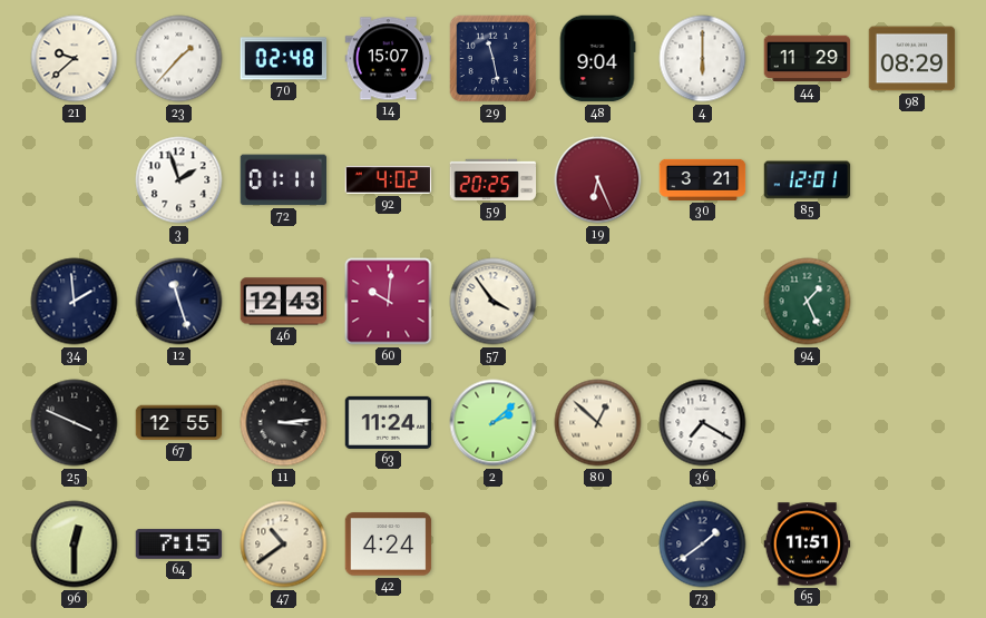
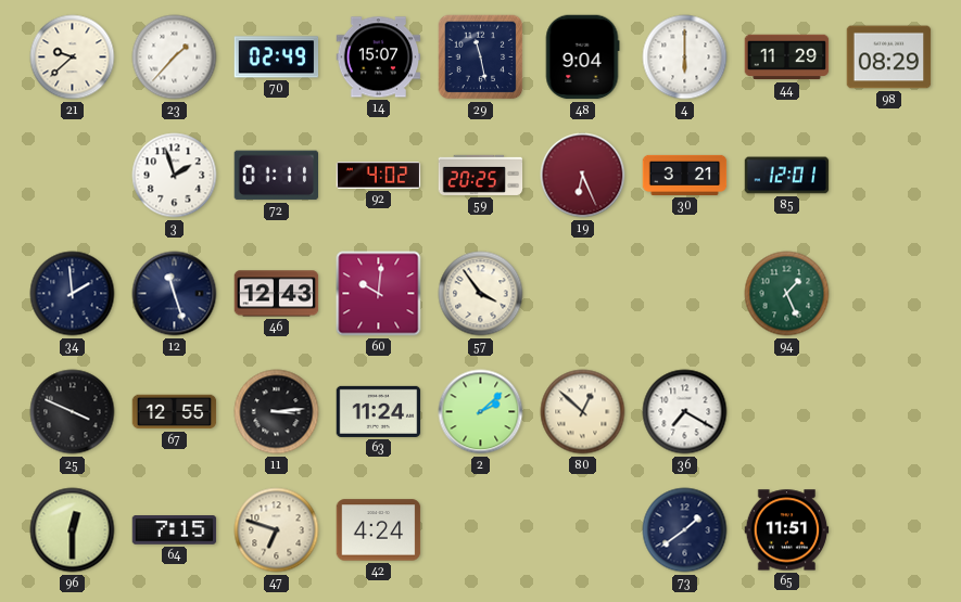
70: 02:48 -> 02:49 (277, 57)
47: 10:39 -> 6:48 (277, 530)
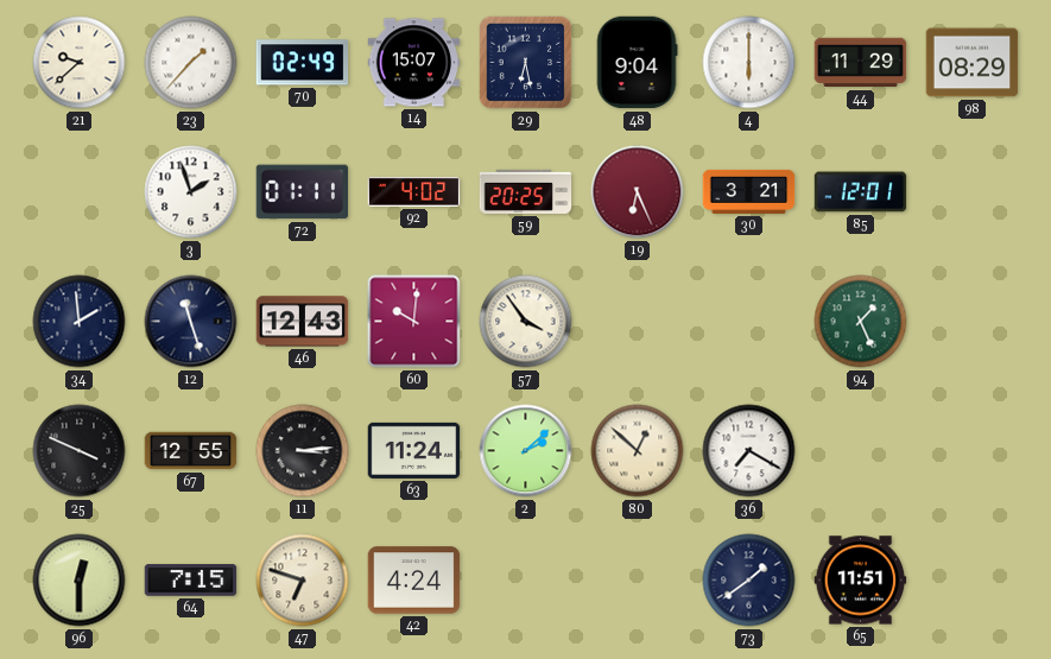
29: 11:28 -> 6:28 (526, 63)
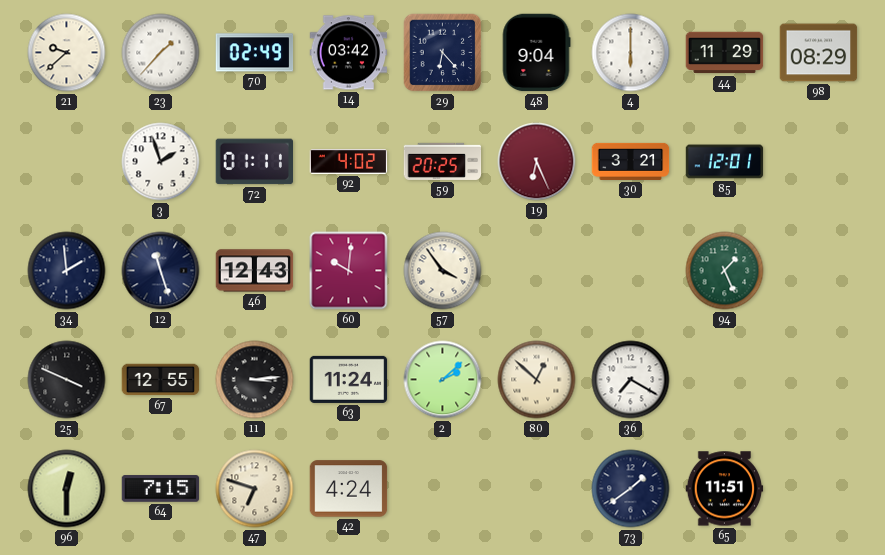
14: 15:07 -> 03:42 (349, 53)
29: 6:28 -> 6:23 (443, 53)
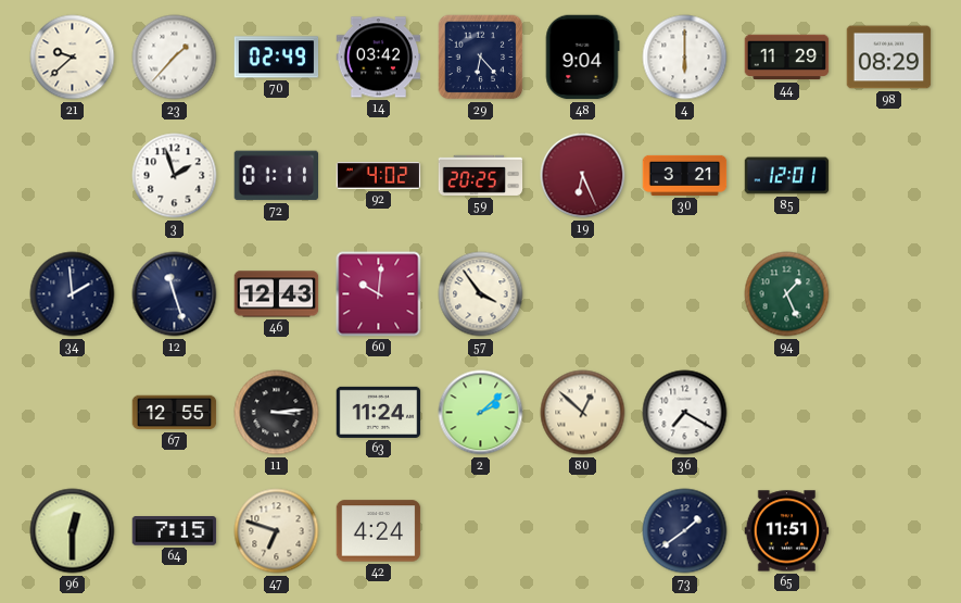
25: 3:49 -> none (67, 380)
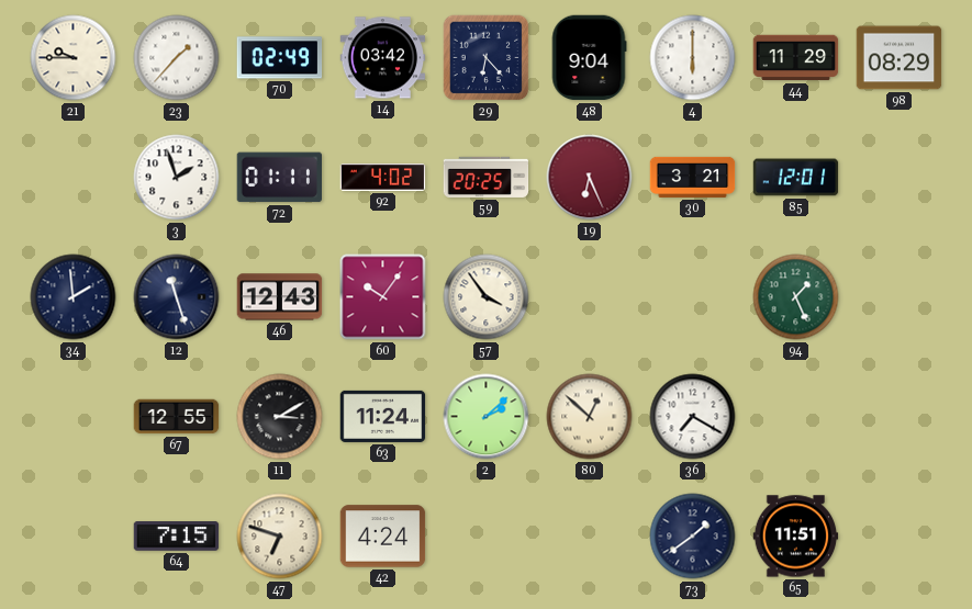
21: 9:38 -> 9:45 (74, 58)
60: 10:01 -> 10:06 (383, 297)
11: 3:14 -> 3:10 (280, 417)
96: 12:30 -> none (73, 531)
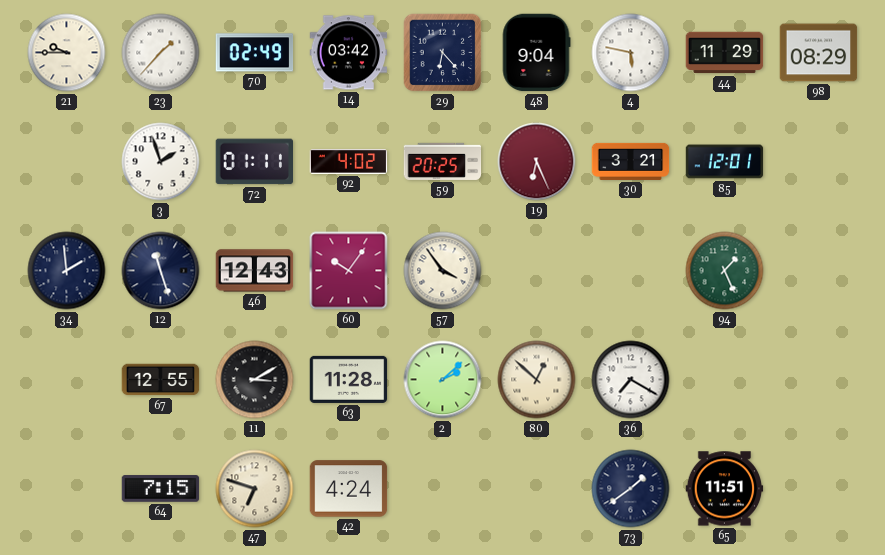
4: 6:00 -> 5:47 (631, 53)
63: 11:24 -> 11:28 (349, 379)
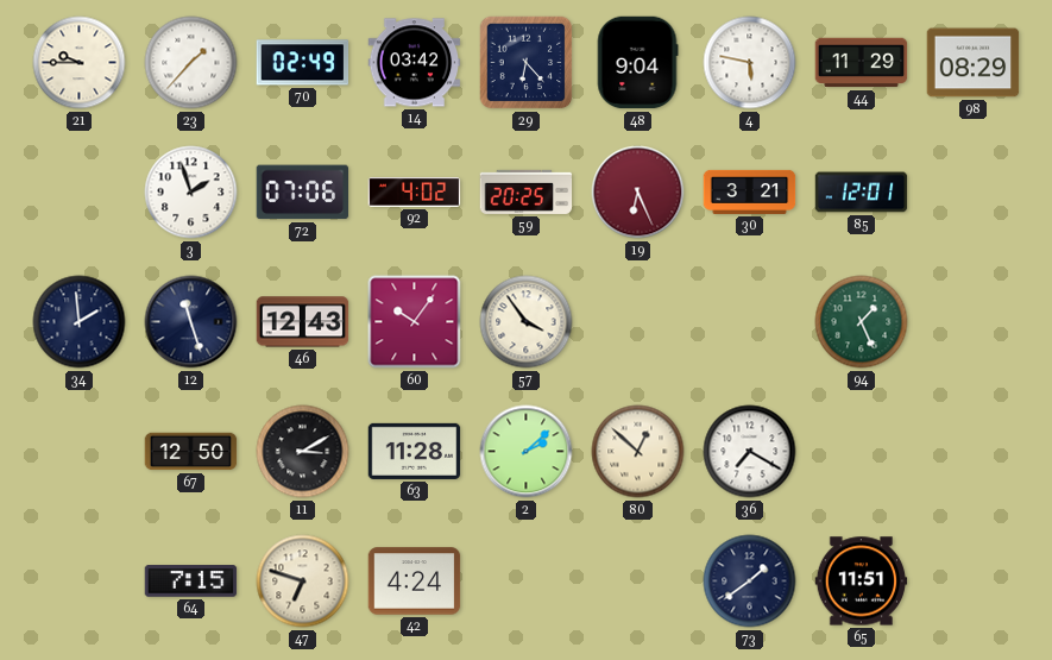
72: 01:11 -> 07:06 (302, 193)
67: 12:55 -> 12:50 (191, 452)
